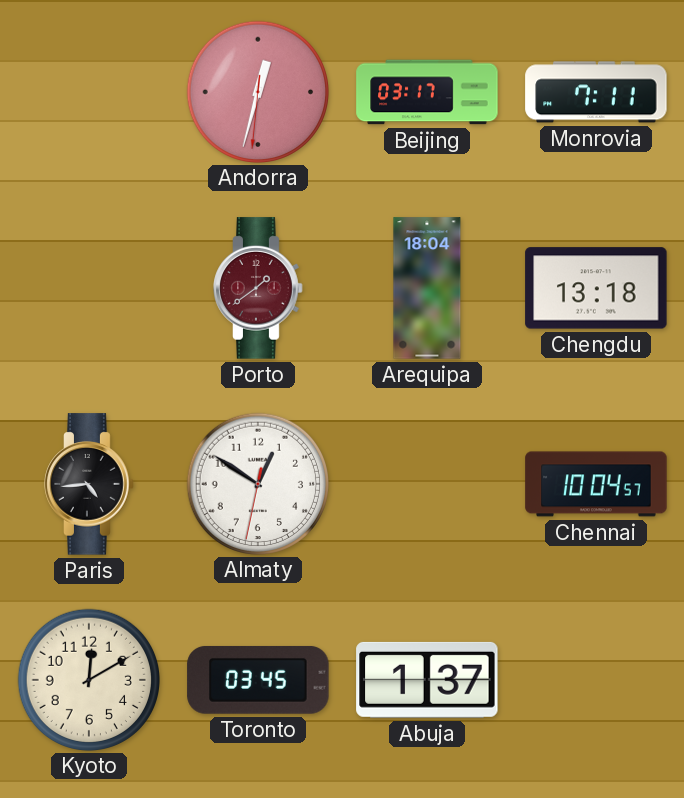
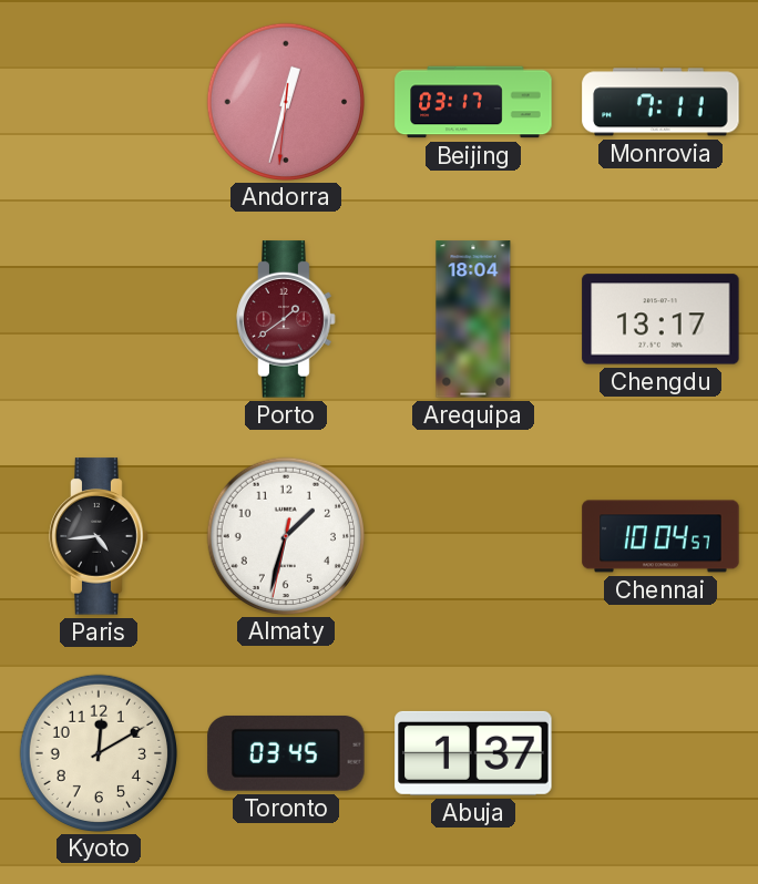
Chengdu: 13:18 -> 13:17 (660, 319)
Almaty: 12:50 -> 1:32 (285, 535)
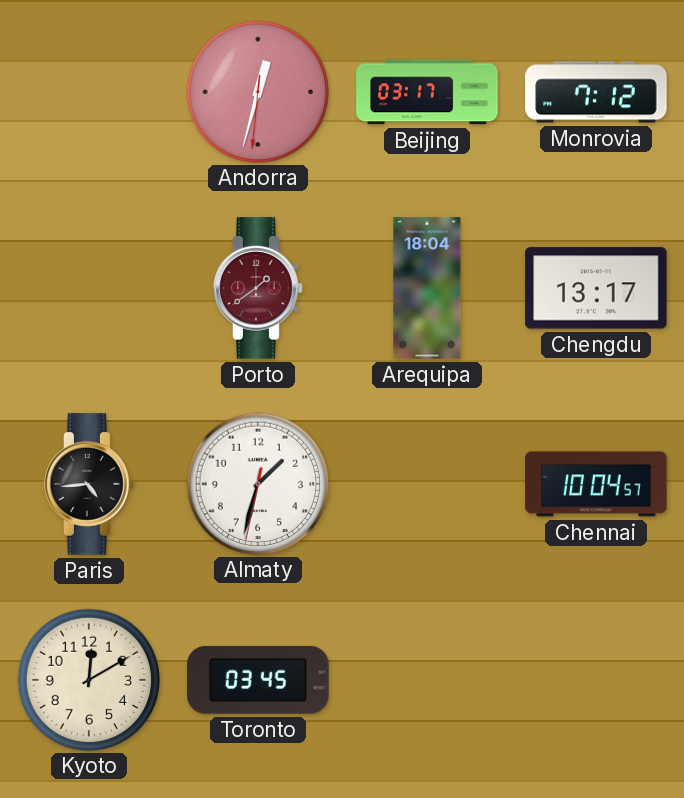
Monrovia: 7:11 -> 7:12 (596, 92)
Abuja: 1:37 -> none (473, 753)
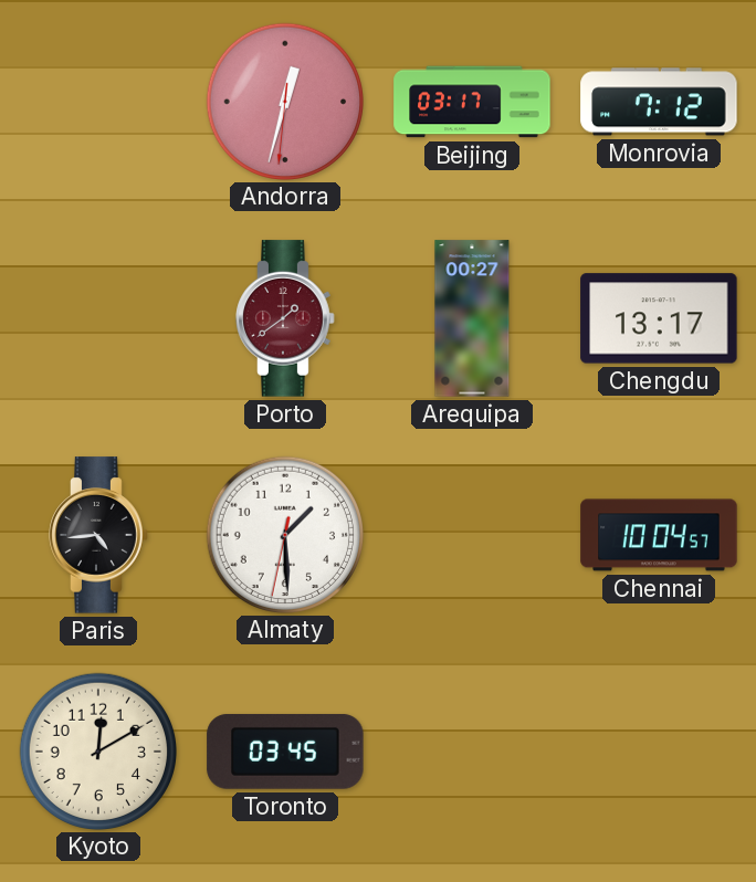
Arequipa: 18:04 -> 00:27 (472, 318)
Almaty: 1:32 -> 1:29 (284, 534)
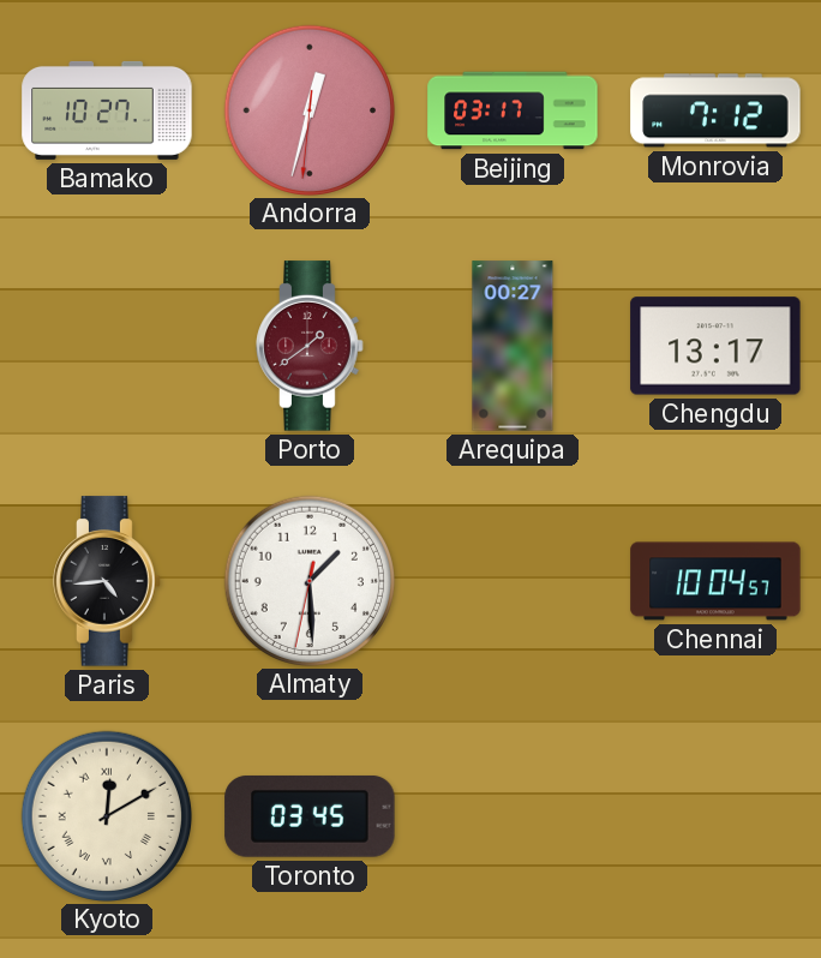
Bamako: none -> 10:27 (107, 110)
Kyoto numerals: Arabic -> Roman (106, 815)
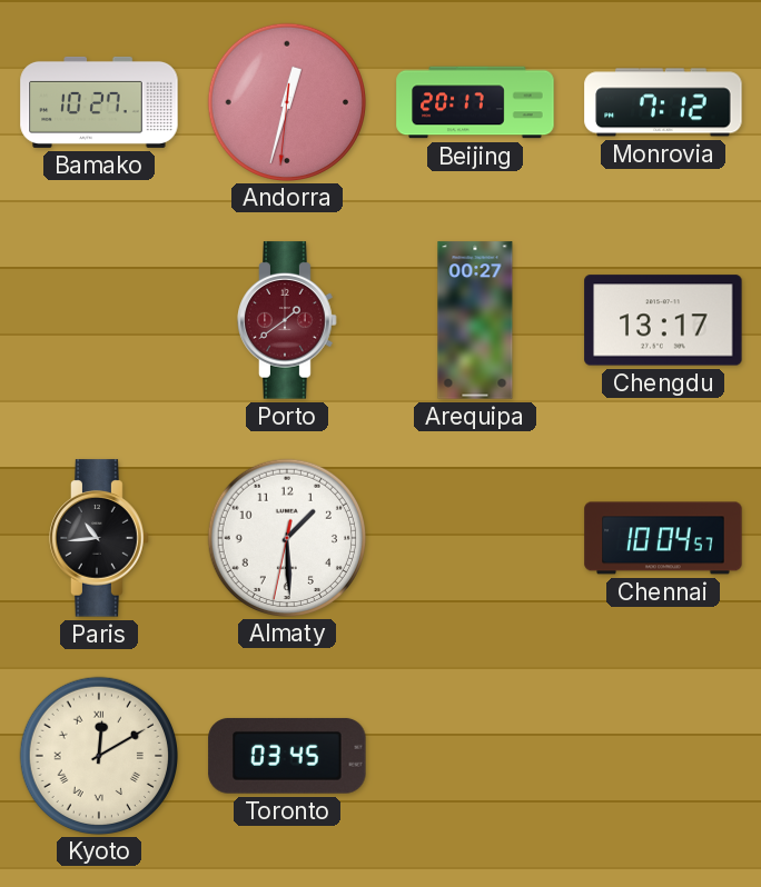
Beijing: 03:17 -> 20:17 (475, 102)
Paris: 4:44 -> 10:44 (99, 538)
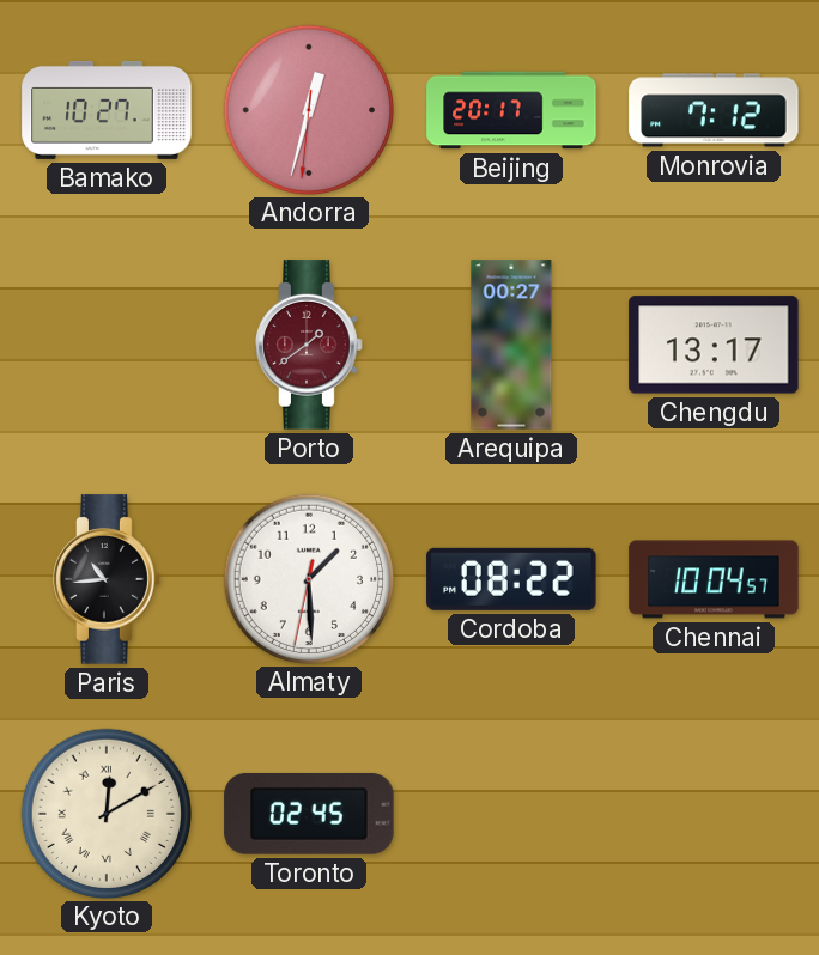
Cordoba: none -> 08:22 (511, 579)
Toronto: 03:45 -> 02:45 (309, 814)
